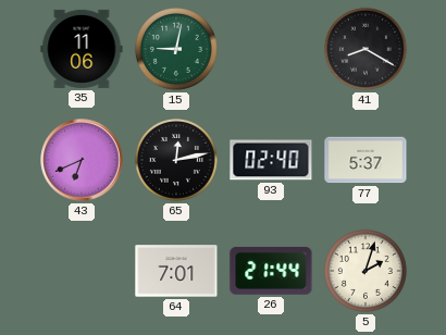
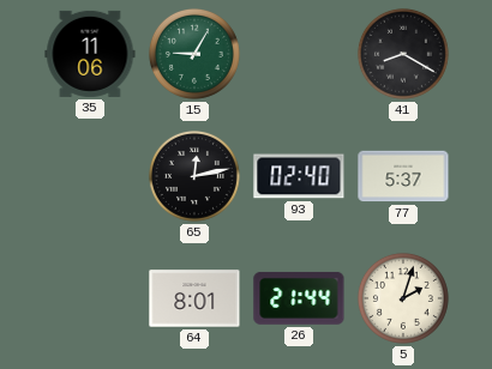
15: 9:02 -> 9:05 (194, 54)
43: 6:41 -> none (82, 160)
64: 7:01 -> 8:01 (194, 298)
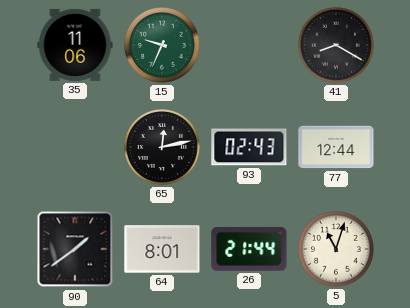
15: 9:05 -> 9:34 (162, 45)
93: 02:40 -> 02:43 (249, 147)
77: 5:37 -> 12:44 (336, 147)
90: none -> 1:39 (75, 249)
5: 2:03 -> 11:03 (336, 249)
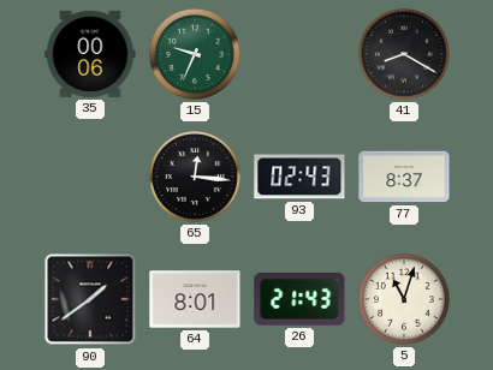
35: 11:06 -> 00:06 (90, 54)
65: 12:13 -> 12:16 (195, 177)
77: 12:44 -> 8:37 (404, 177)
26: 21:44 -> 21:43 (299, 299)
